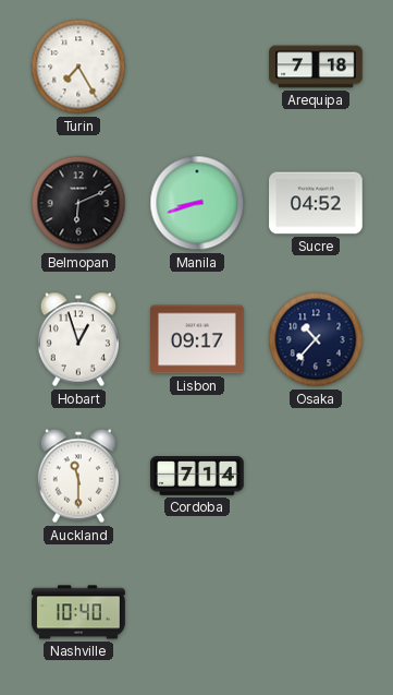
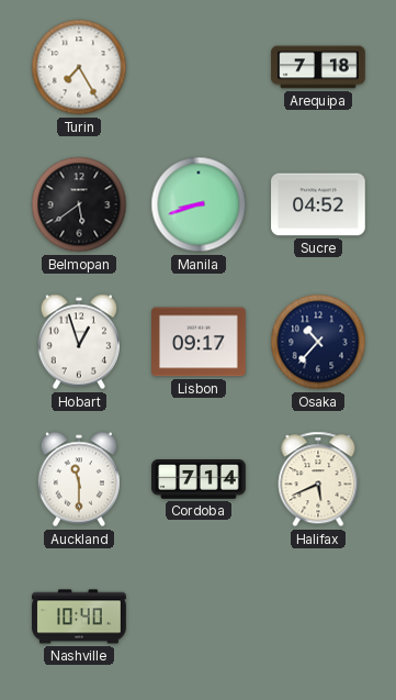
Belmopan: 6:11 -> 5:39 (79, 204)
Halifax: none -> 5:41 (318, 479)
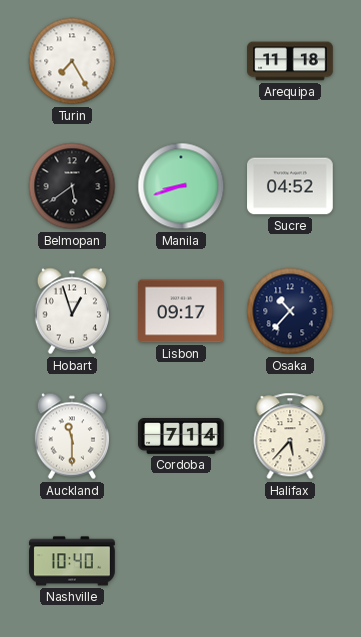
Arequipa: 7:18 -> 11:18 (290, 61)
Halifax: 5:41 -> 5:37 (290, 436)
